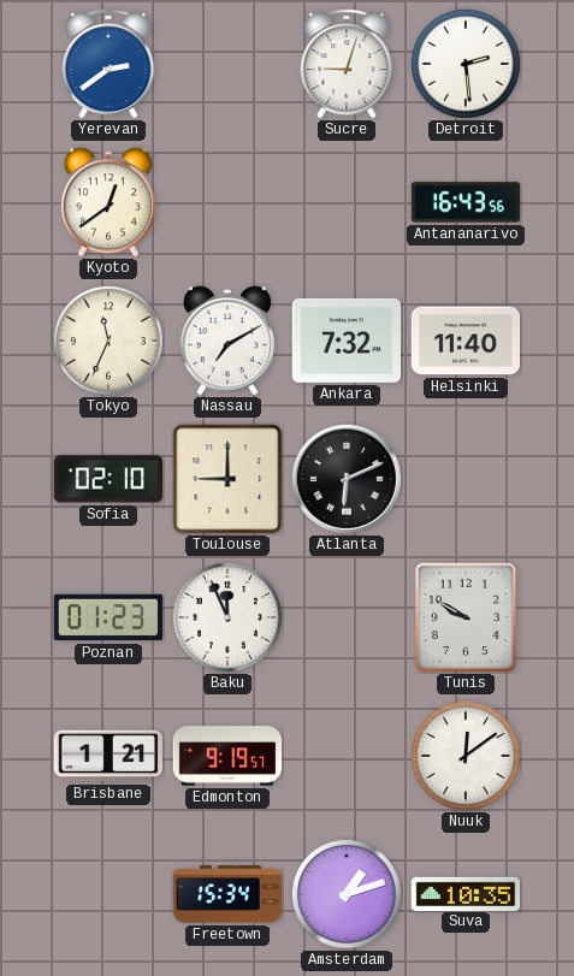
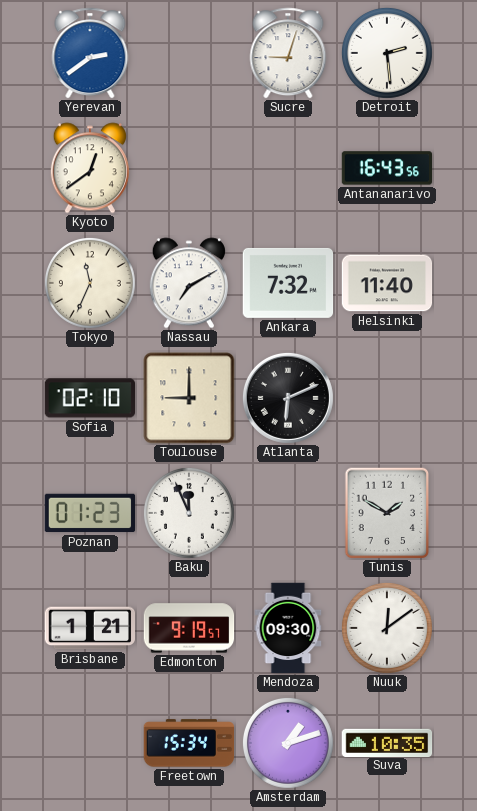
Tunis: 9:50 -> 1:50 (387, 513)
Mendoza: none -> 09:30 (288, 628)
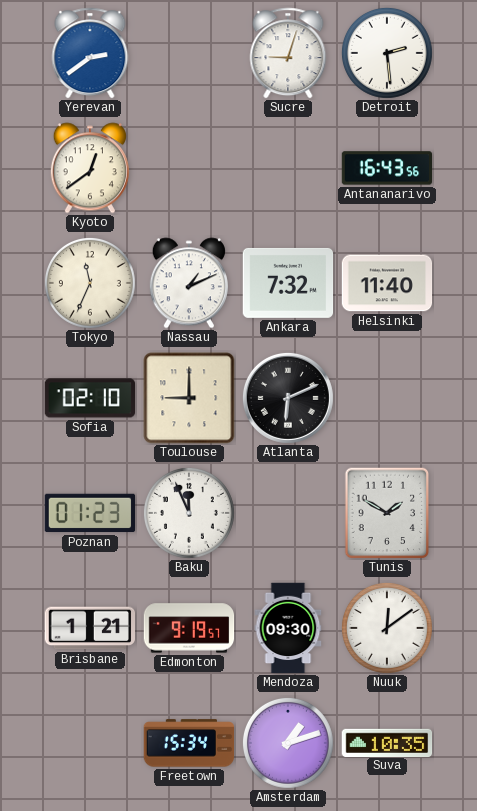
Nassau: 7:10 -> 1:11 (189, 283)
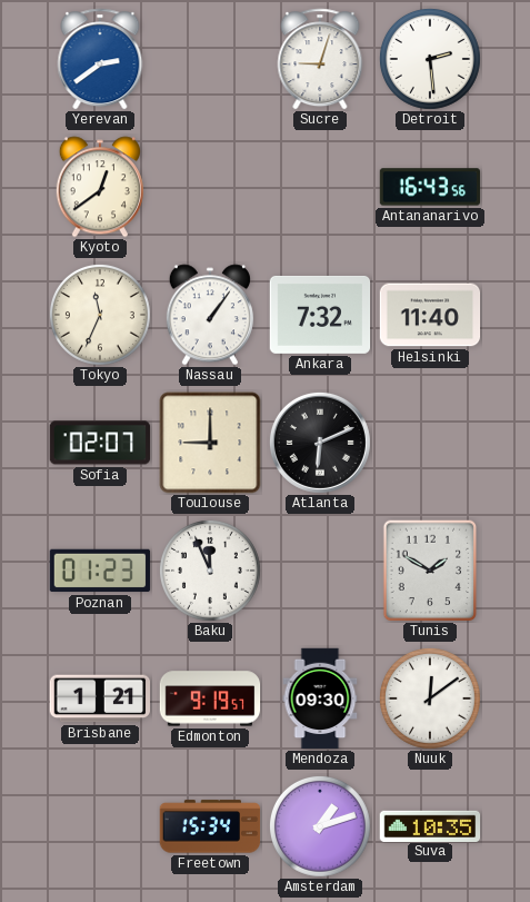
Nassau: 1:11 -> 1:06 (210, 315)
Sofia: 02:10 -> 02:07 (100, 443)
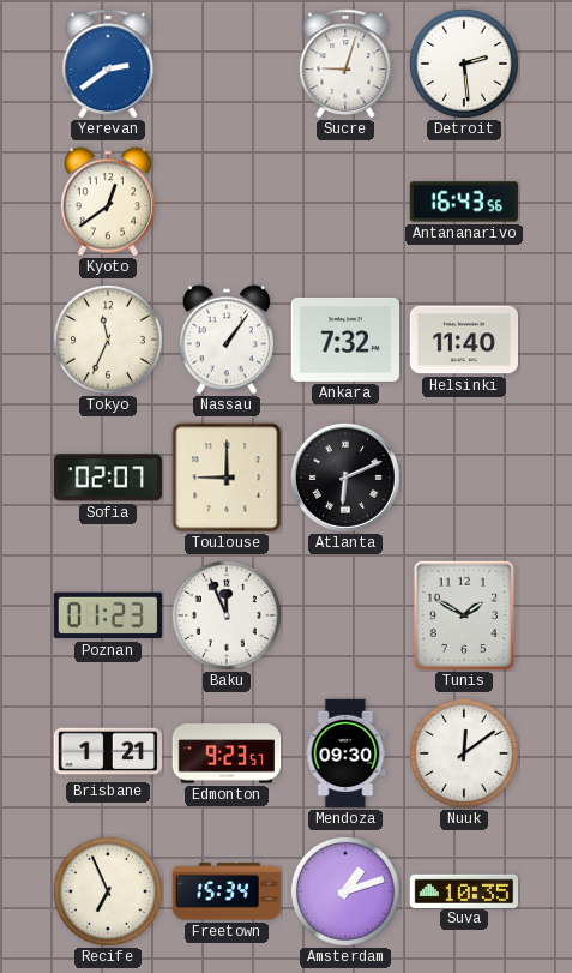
Edmonton: 9:19 -> 9:23 (227, 753)
Recife: none -> 6:56 (108, 891)
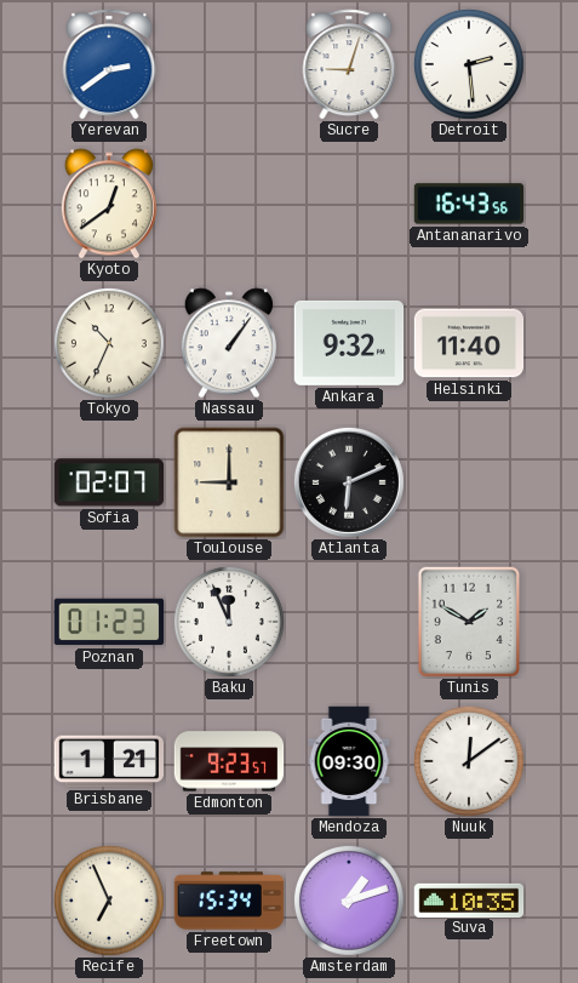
Tokyo: 11:34 -> 10:34 (109, 343)
Ankara: 7:32 -> 9:32 (349, 343)
